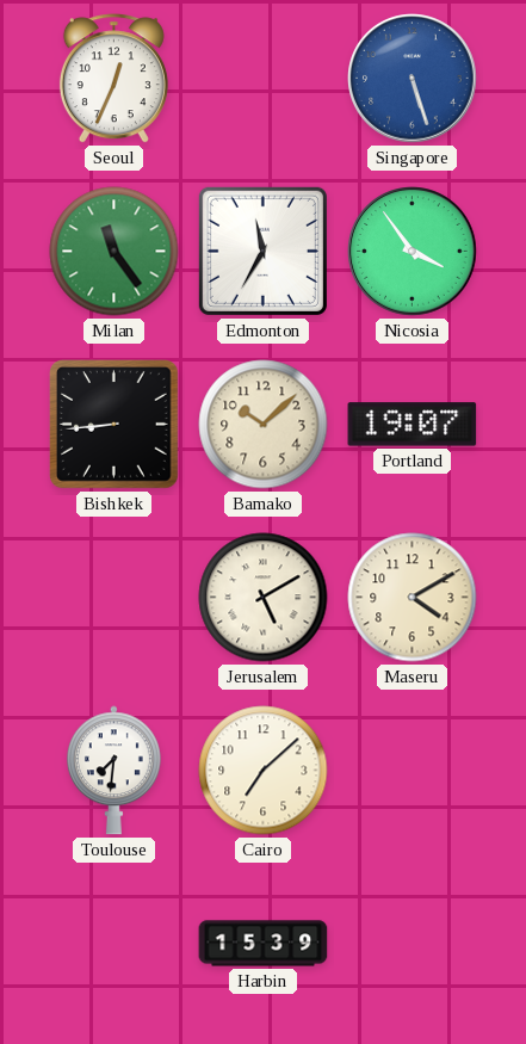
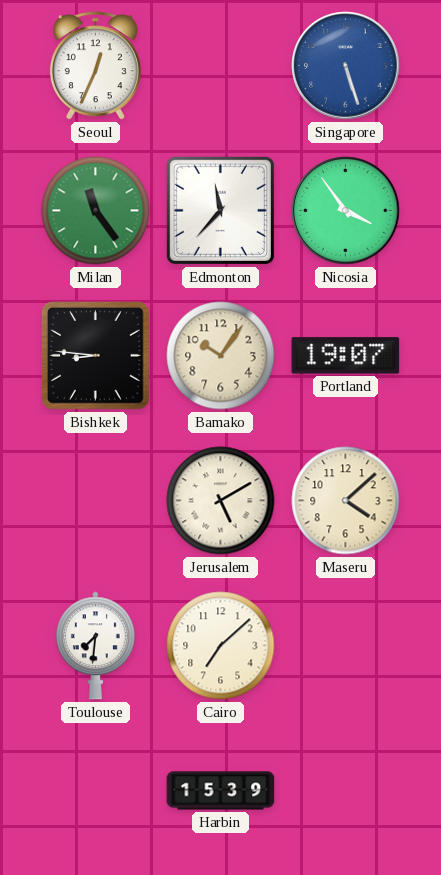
Edmonton: 11:35 -> 11:37 (220, 210)
Bishkek: 8:44 -> 8:46 (96, 356)
Bamako: 10:08 -> 10:06 (221, 356)
Maseru: 4:10 -> 4:08 (346, 501)
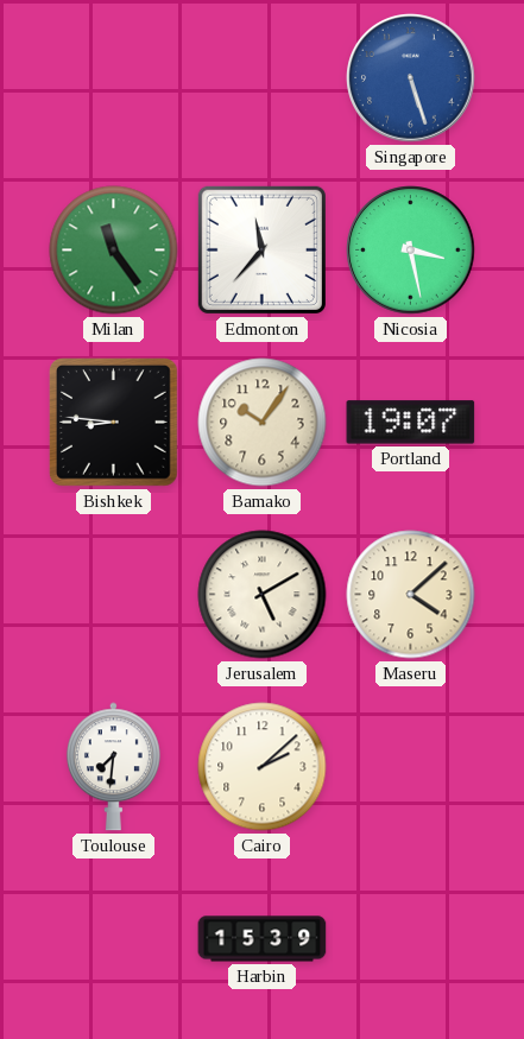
Seoul: 12:34 -> none (95, 66)
Nicosia: 3:54 -> 3:28 (411, 251)
Cairo: 7:08 -> 2:08 (263, 767)
